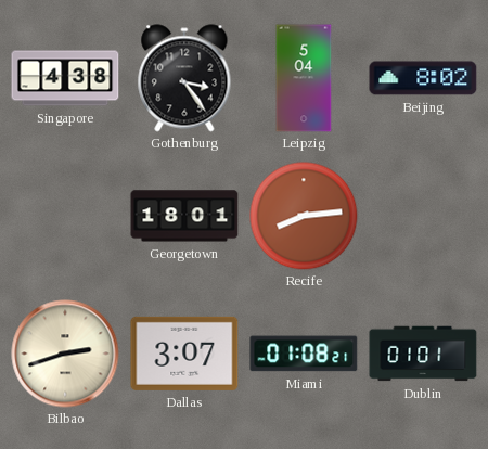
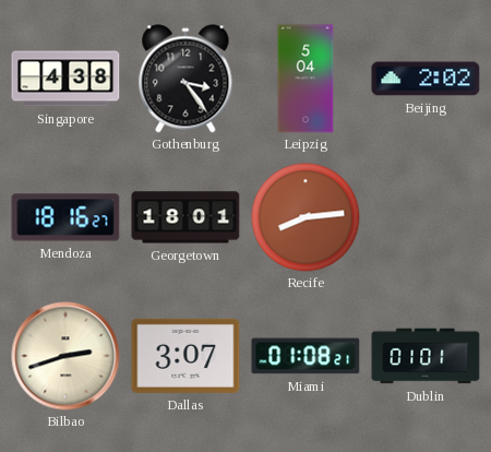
Beijing: 8:02 -> 2:02 (426, 79)
Mendoza: none -> 18:16 (65, 217)
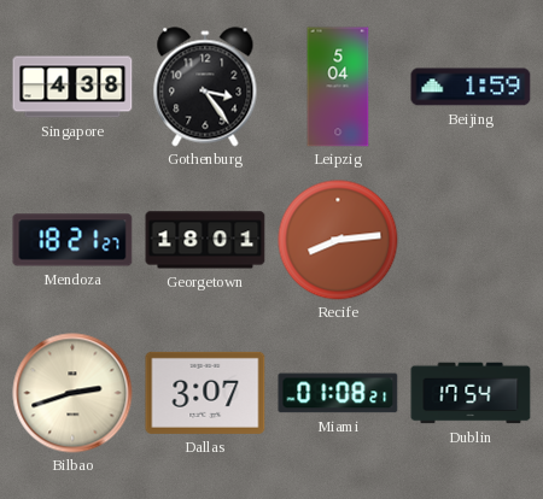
Beijing: 2:02 -> 1:59 (471, 87)
Mendoza: 18:16 -> 18:21 (72, 240)
Dublin: 01:01 -> 17:54 (471, 393)
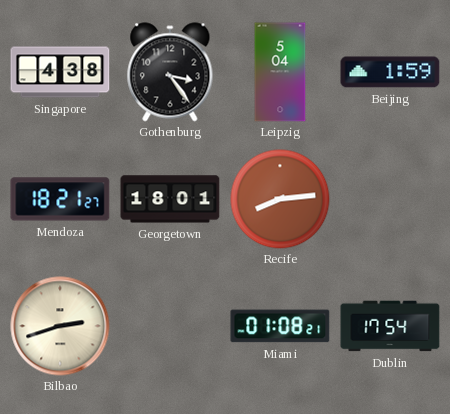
Dallas: 3:07 -> none (205, 393)
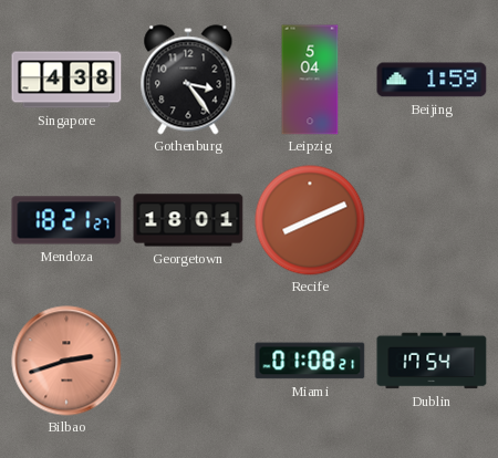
Recife: 8:14 -> 8:11 (310, 220)
Bilbao dial: cream -> salmon (66, 361)
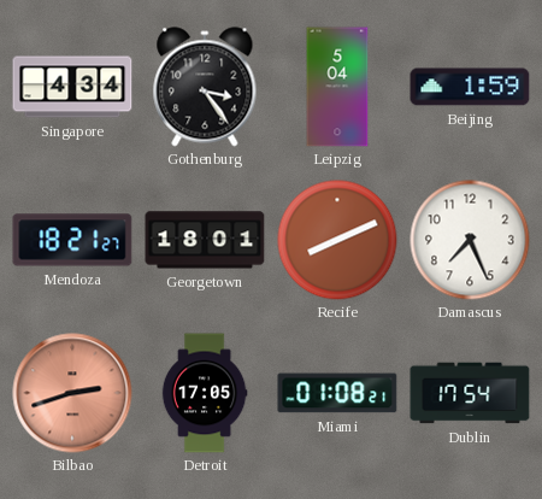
Singapore: 4:38 -> 4:34 (72, 87)
Damascus: none -> 7:26 (470, 240)
Detroit: none -> 17:05 (205, 393)
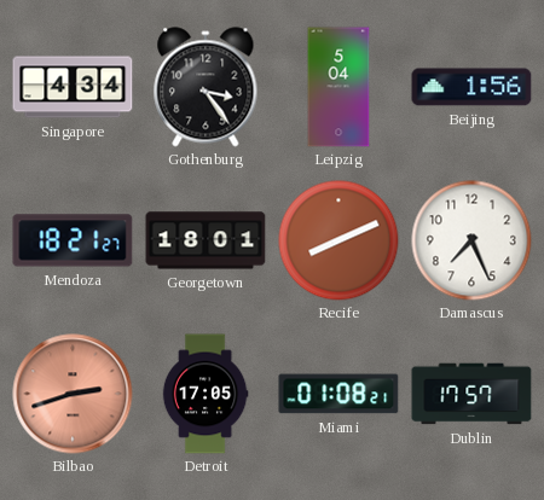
Beijing: 1:59 -> 1:56 (471, 87)
Dublin: 17:54 -> 17:57 (471, 394)
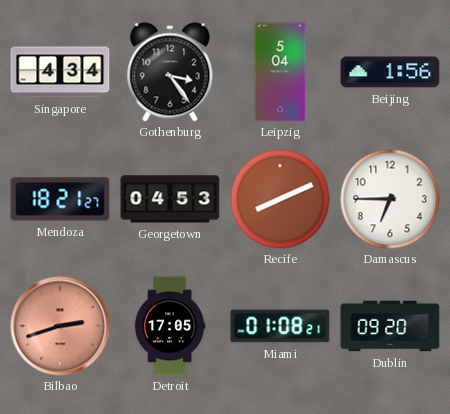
Georgetown: 18:01 -> 04:53 (170, 199)
Damascus: 7:26 -> 6:45 (390, 199)
Dublin: 17:57 -> 09:20 (390, 326)
